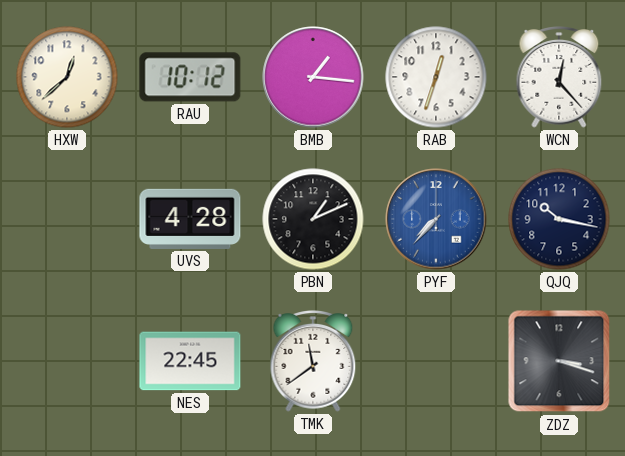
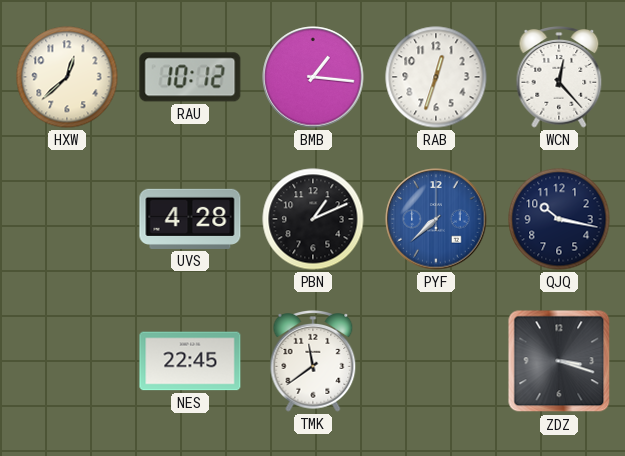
PYF: 7:37 -> 7:38 (436, 219)
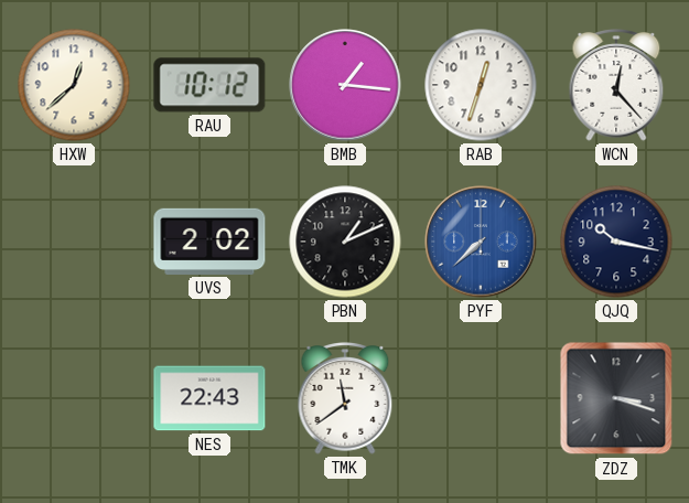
UVS: 4:28 -> 2:02 (209, 242)
NES: 22:45 -> 22:43 (209, 398)
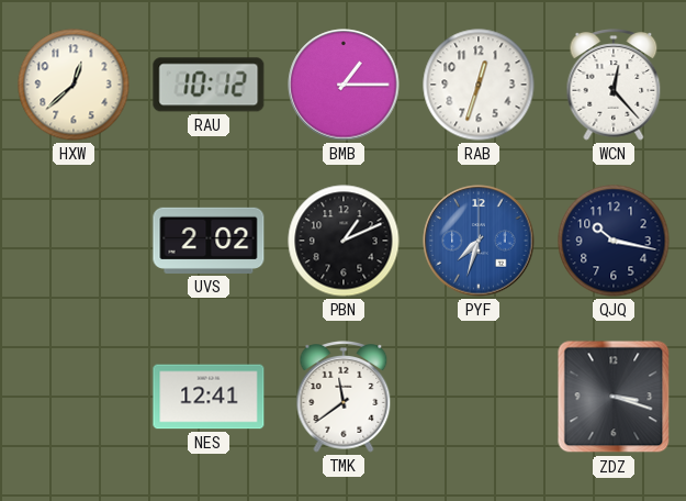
BMB: 1:16 -> 1:15 (344, 85)
PYF: 7:38 -> 7:33 (479, 241)
NES: 22:43 -> 12:41 (209, 397)
